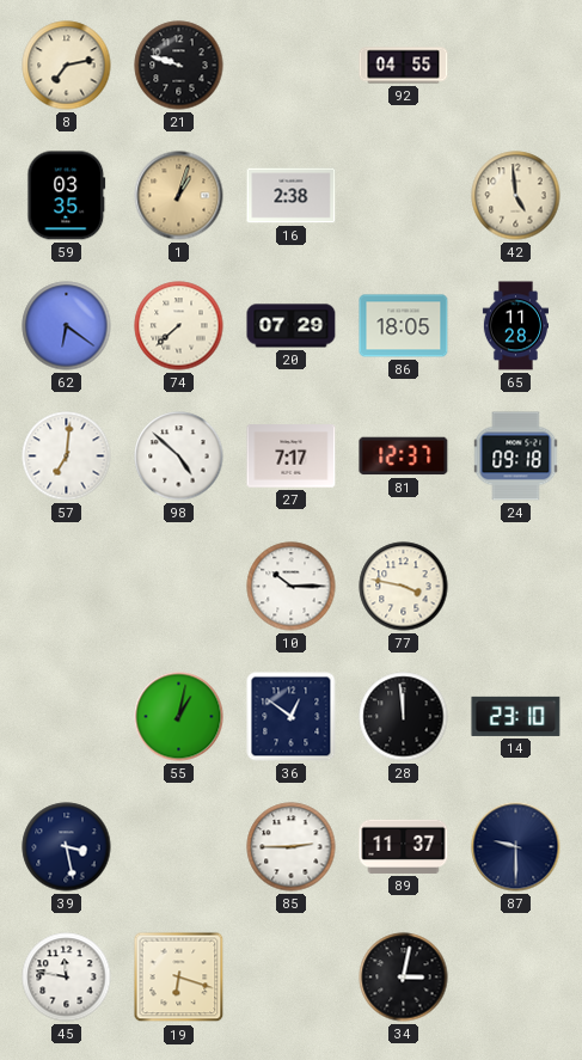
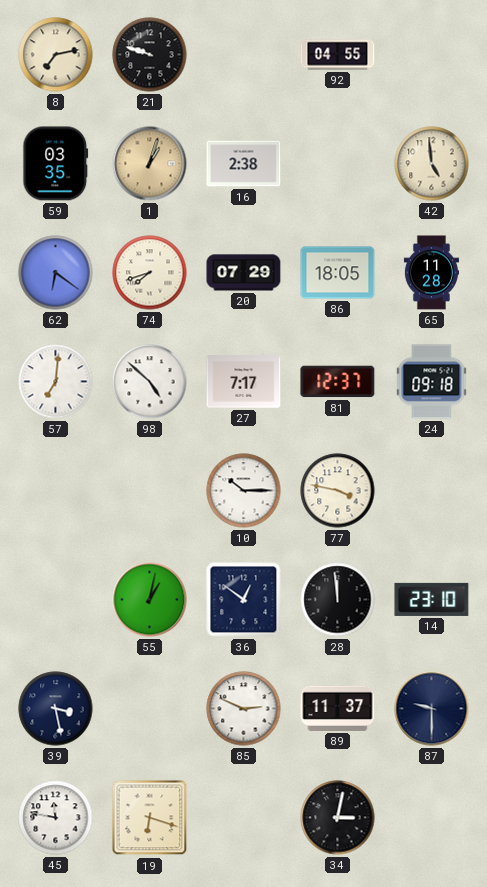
74: 7:38 -> 7:42 (150, 273)
85: 2:45 -> 2:49 (244, 709)
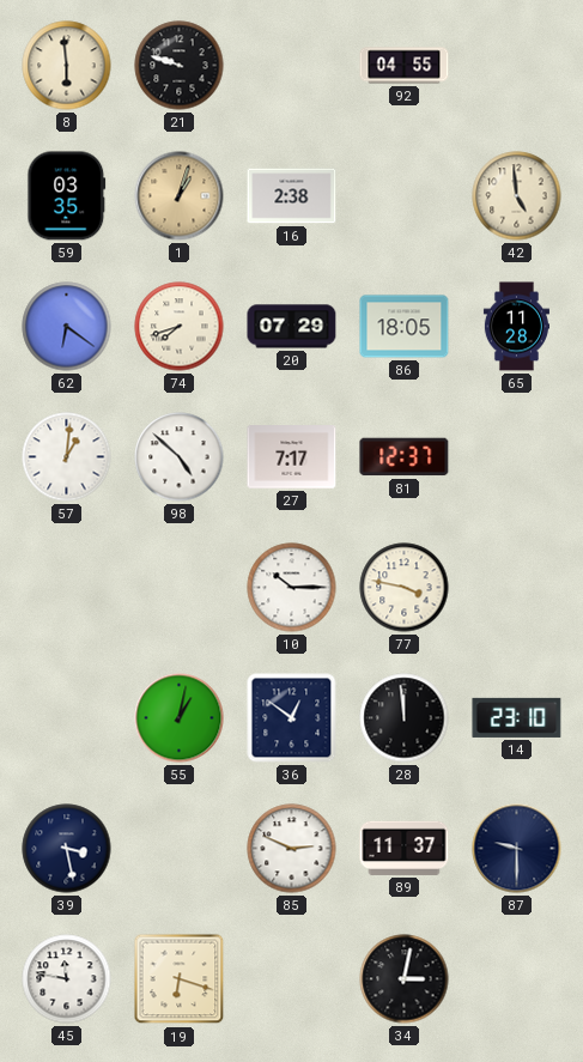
8: 7:13 -> 5:59 (67, 66)
57: 7:01 -> 1:01 (67, 457)
24: 09:18 -> none (432, 382)
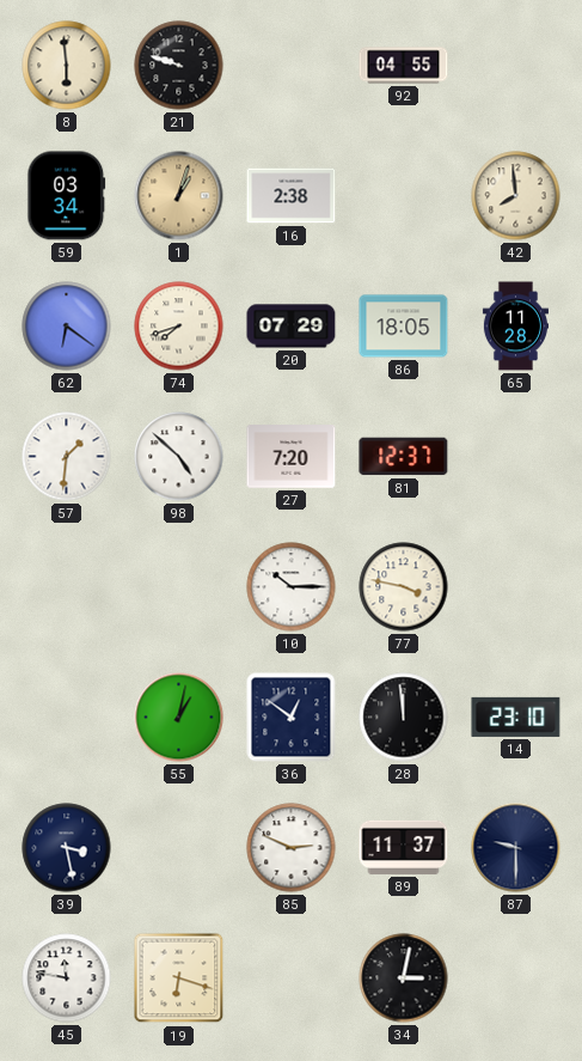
59: 03:35 -> 03:34 (67, 196)
42: 4:59 -> 7:59 (516, 196)
57: 1:01 -> 1:31 (67, 457)
27: 7:17 -> 7:20 (292, 457)
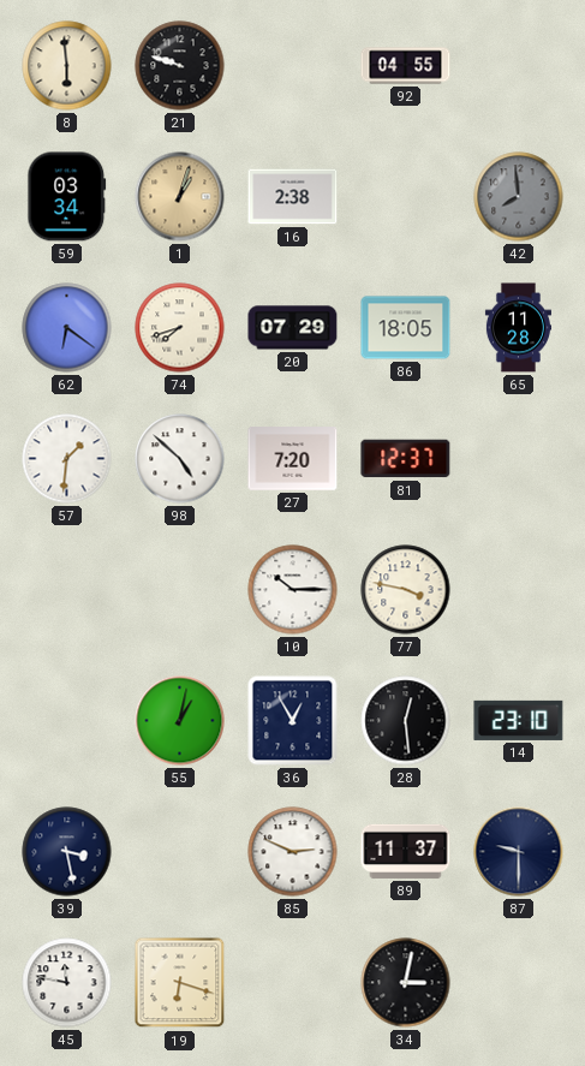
42 dial: cream -> grey (519, 197)
36: 12:51 -> 12:55 (293, 721)
28: 11:59 -> 12:29 (406, 721)
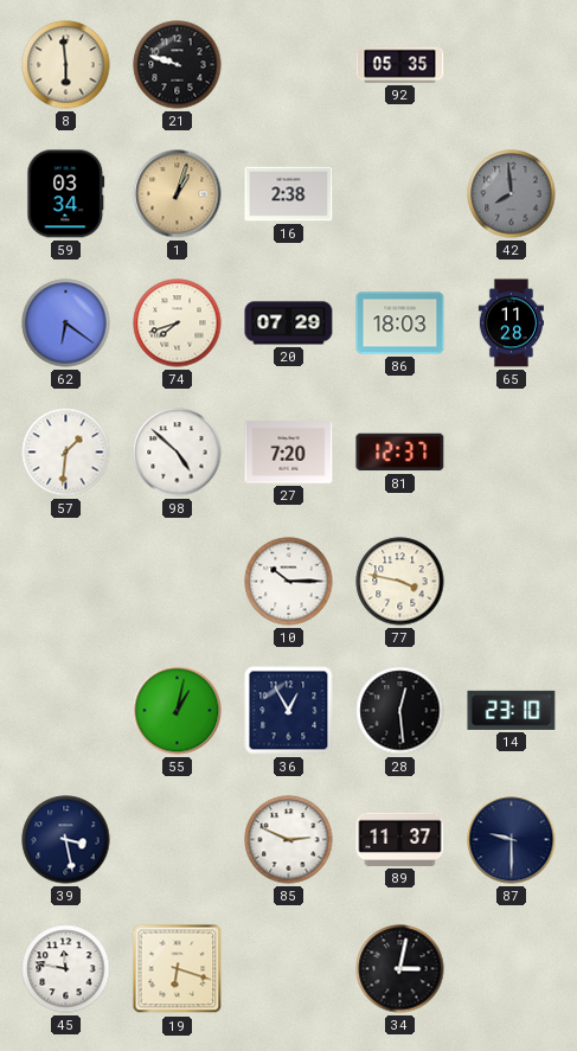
92: 04:55 -> 05:35 (400, 65)
86: 18:05 -> 18:03 (400, 323)
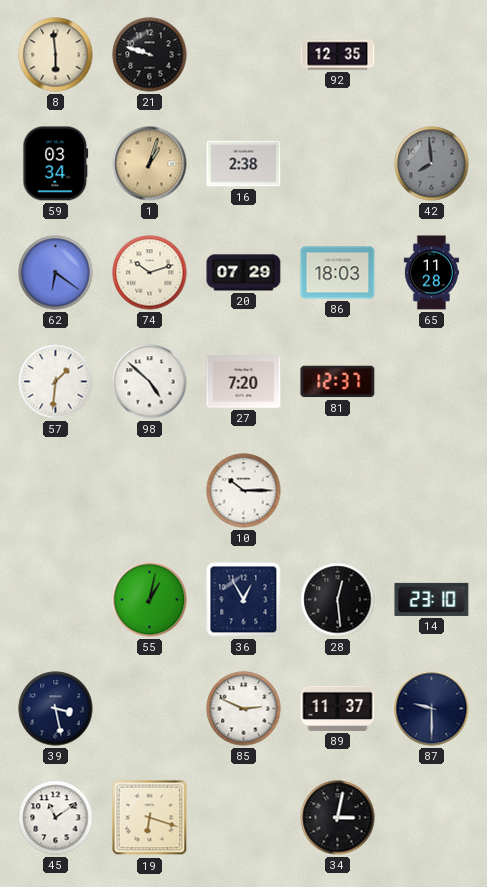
92: 05:35 -> 12:35 (338, 55)
74: 7:42 -> 10:12 (150, 273)
77: 3:47 -> none (400, 582)
45: 11:47 -> 11:09 (56, 818)
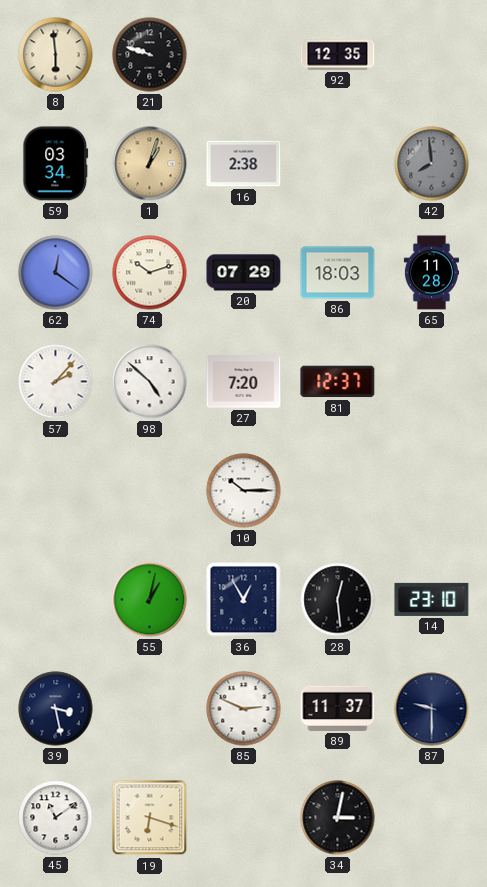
62: 6:21 -> 12:21 (56, 273)
57: 1:31 -> 2:07 (56, 382)
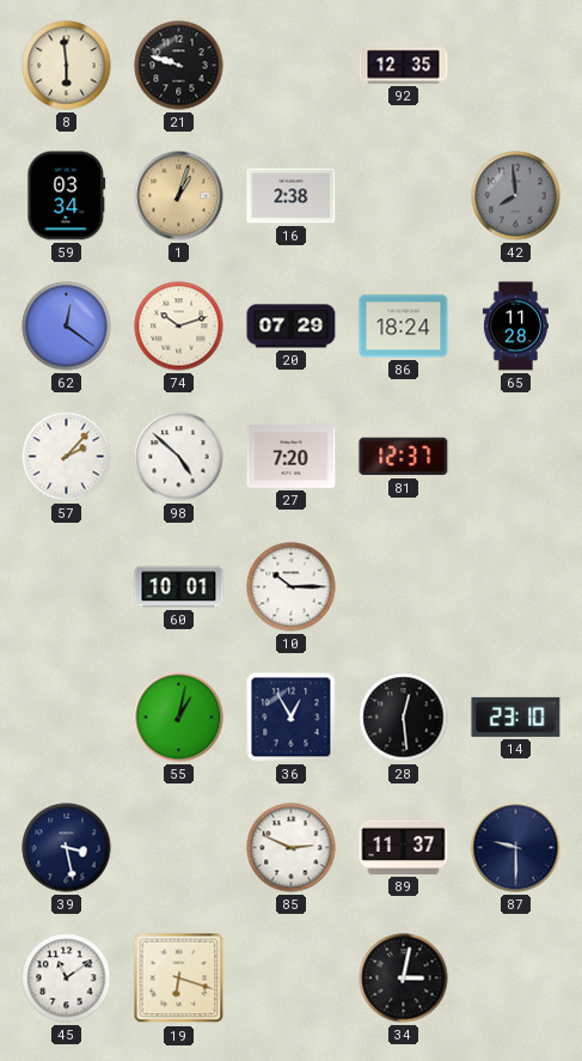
86: 18:03 -> 18:24 (404, 327)
60: none -> 10:01 (179, 587)
